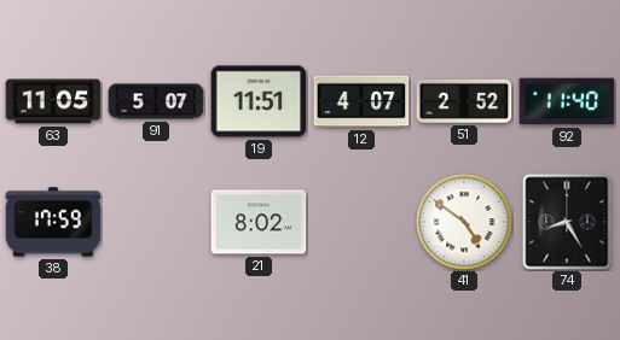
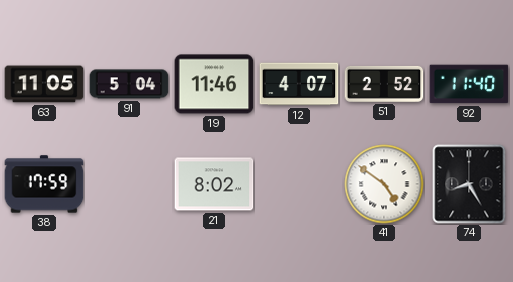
91: 5:07 -> 5:04 (129, 84)
19: 11:51 -> 11:46 (214, 84)
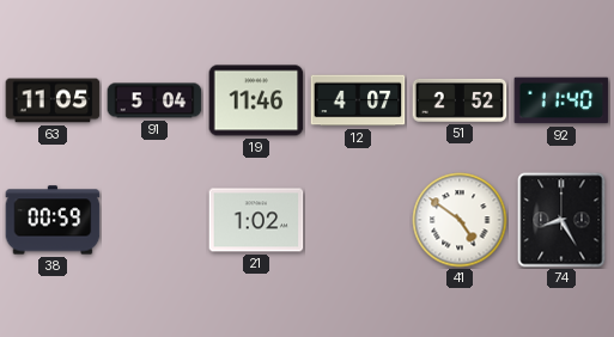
38: 17:59 -> 00:59 (53, 220)
21: 8:02 -> 1:02 (256, 220)
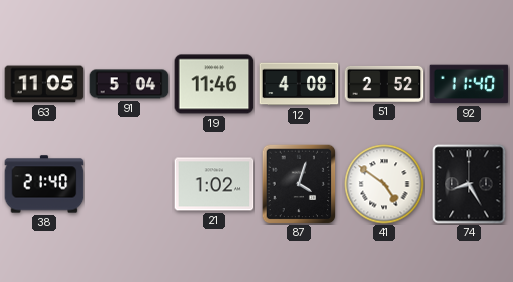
12: 4:07 -> 4:08 (299, 84)
38: 00:59 -> 21:40 (44, 184)
87: none -> 4:03 (299, 184)
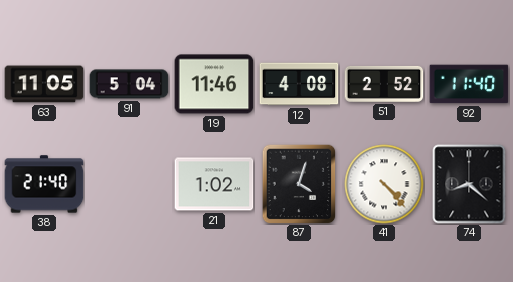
41: 4:51 -> 4:23 (384, 184)
74: 8:25 -> 8:22 (469, 184)
